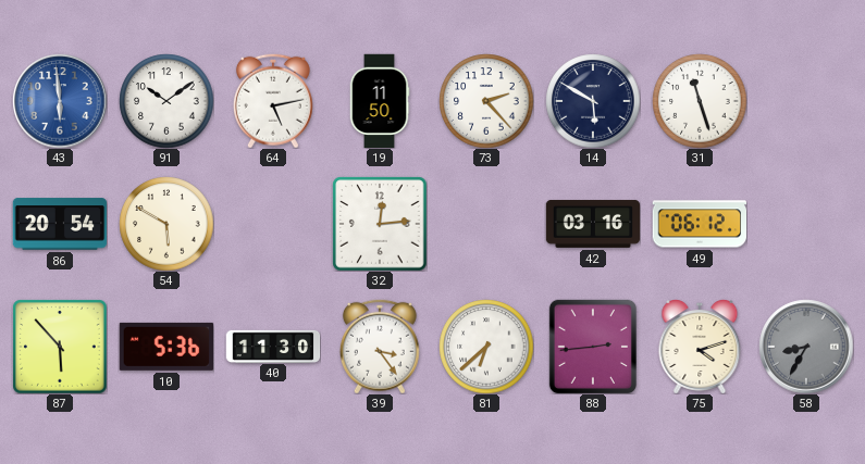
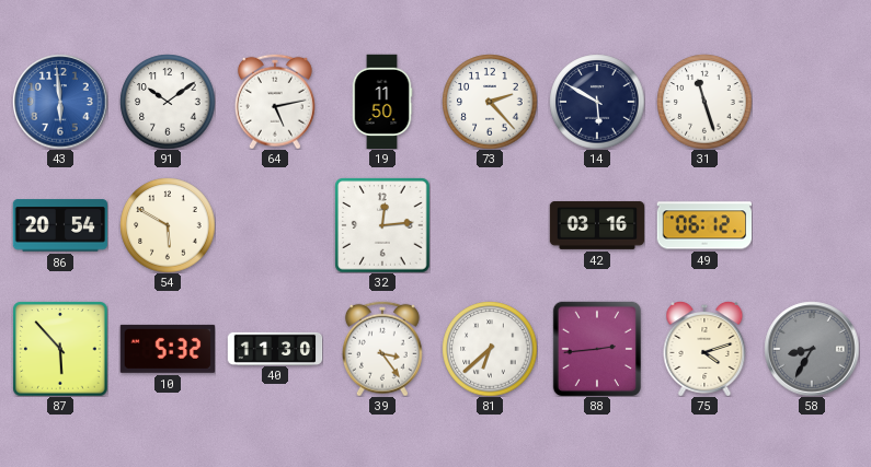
10: 5:36 -> 5:32 (167, 349)
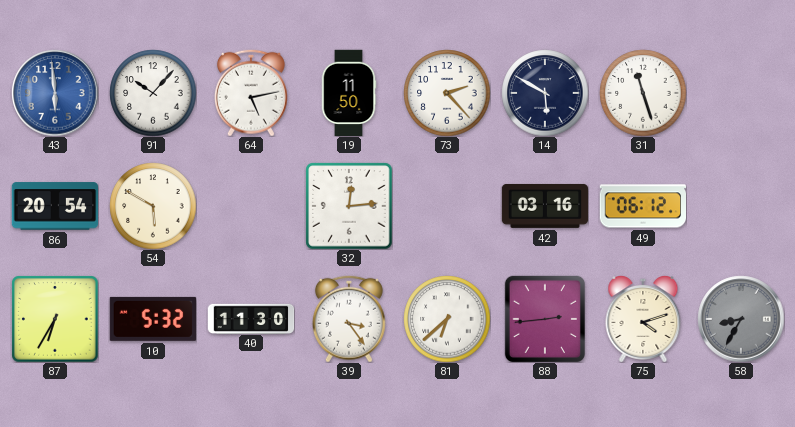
91: 10:09 -> 10:07 (153, 93)
87: 5:53 -> 6:35 (55, 319)
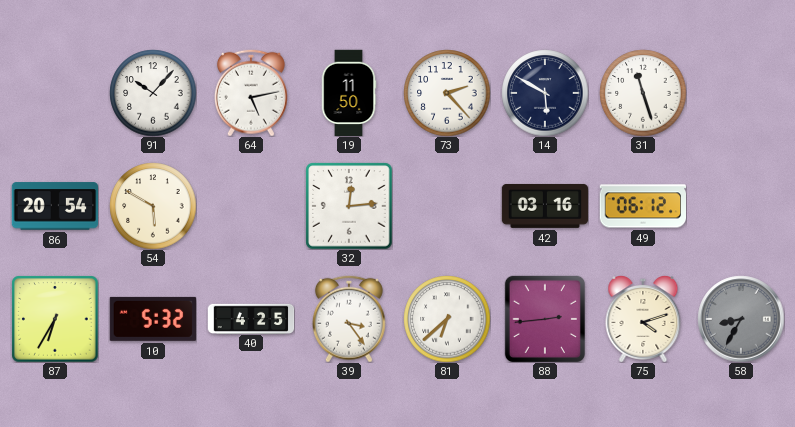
43: 5:59 -> none (55, 93)
40: 11:30 -> 4:25 (251, 318)
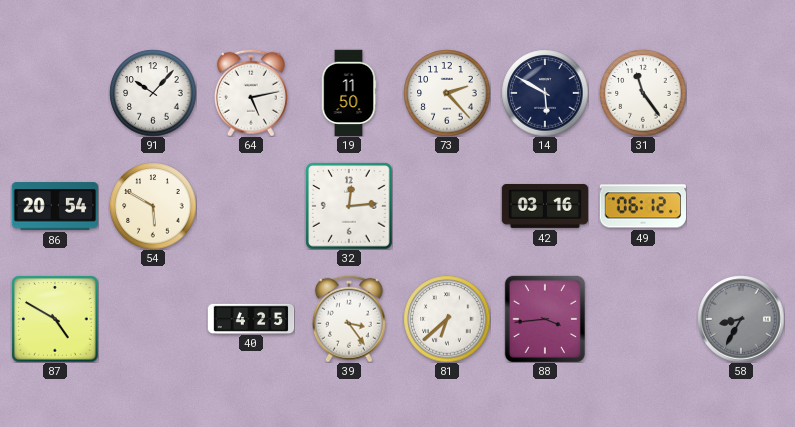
31: 11:27 -> 11:24 (643, 93)
87: 6:35 -> 4:50 (55, 319)
10: 5:32 -> none (152, 319)
88: 2:44 -> 3:44 (545, 319)
75: 4:12 -> none (643, 319)
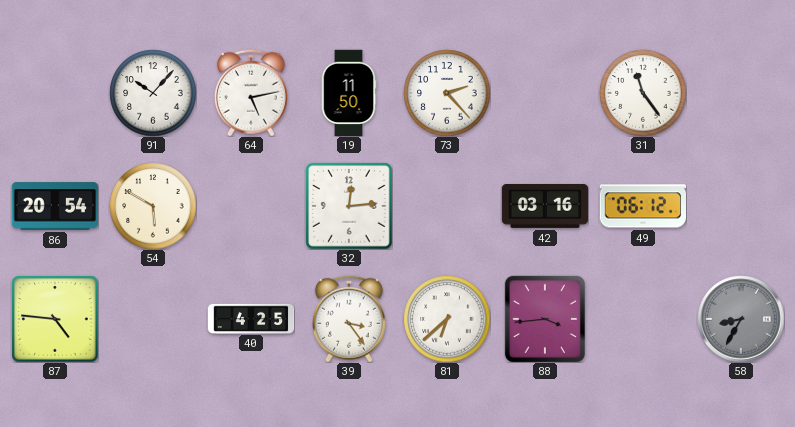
14: 5:50 -> none (545, 93)
87: 4:50 -> 4:46 (55, 319)
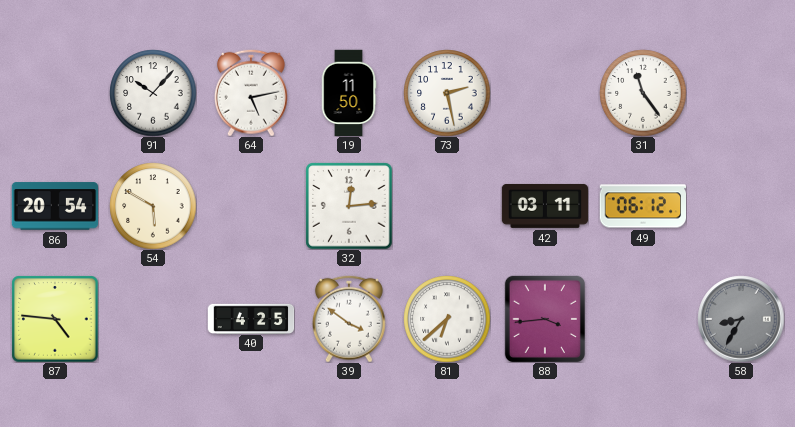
73: 2:23 -> 2:28 (447, 93)
42: 03:16 -> 03:11 (545, 206)
39: 3:24 -> 3:51 (349, 319)
